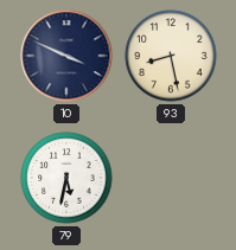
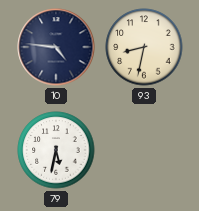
10: 3:49 -> 4:46 (56, 47)
93: 8:28 -> 8:32 (144, 47)
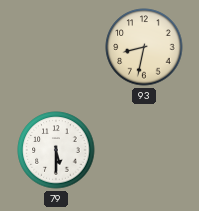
10: 4:46 -> none (56, 47)
79: 5:32 -> 5:30 (56, 150)
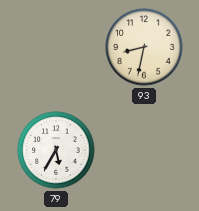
79: 5:30 -> 5:35 (56, 150)
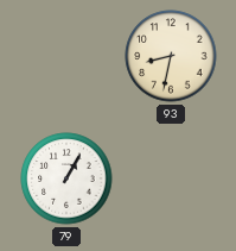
79: 5:35 -> 1:05 (66, 178)
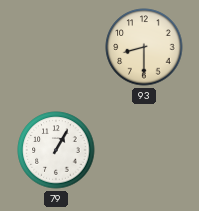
93: 8:32 -> 8:30 (144, 47)
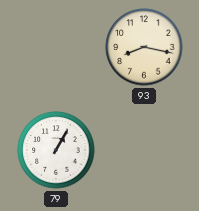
93: 8:30 -> 8:17 (144, 47)
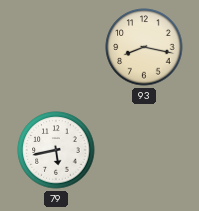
79: 1:05 -> 5:43 (56, 150)
